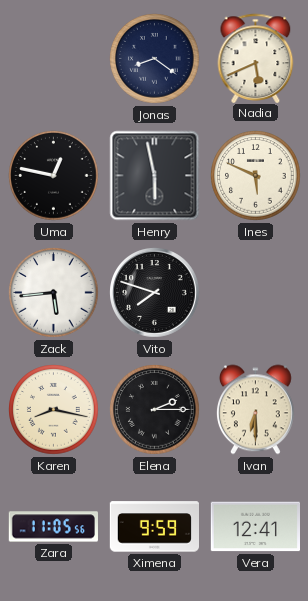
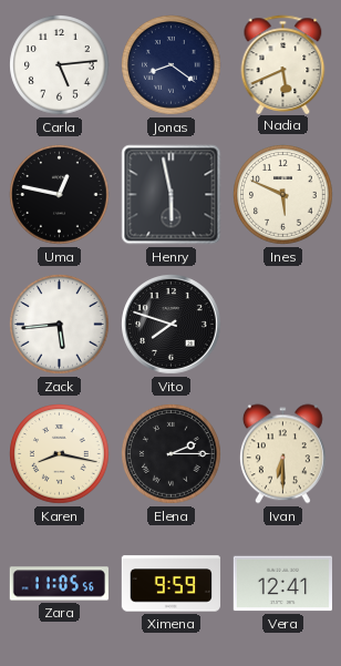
Carla: none -> 5:14 (60, 65)
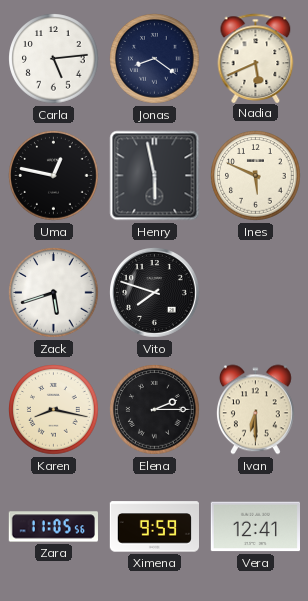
Zack: 5:44 -> 5:42 (54, 293)
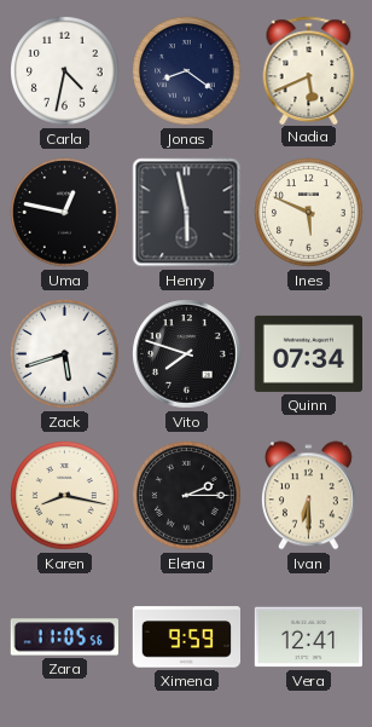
Carla: 5:14 -> 4:32 (65, 71)
Quinn: none -> 07:34 (308, 353)
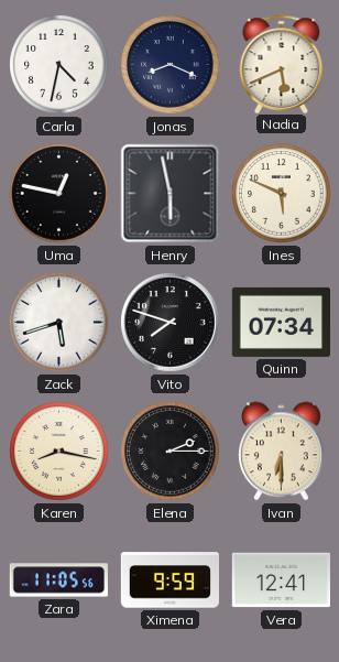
Jonas: 8:21 -> 8:19 (171, 65)
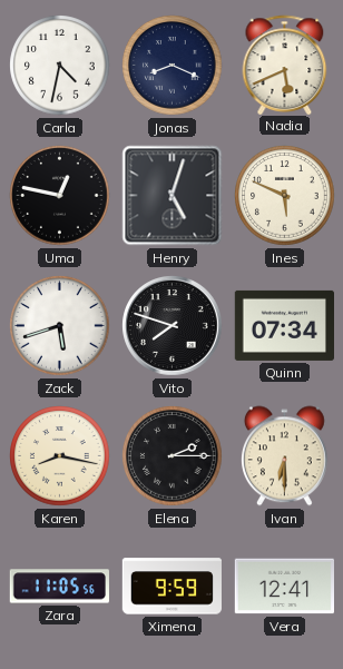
Henry: 5:58 -> 5:03 (173, 196)
